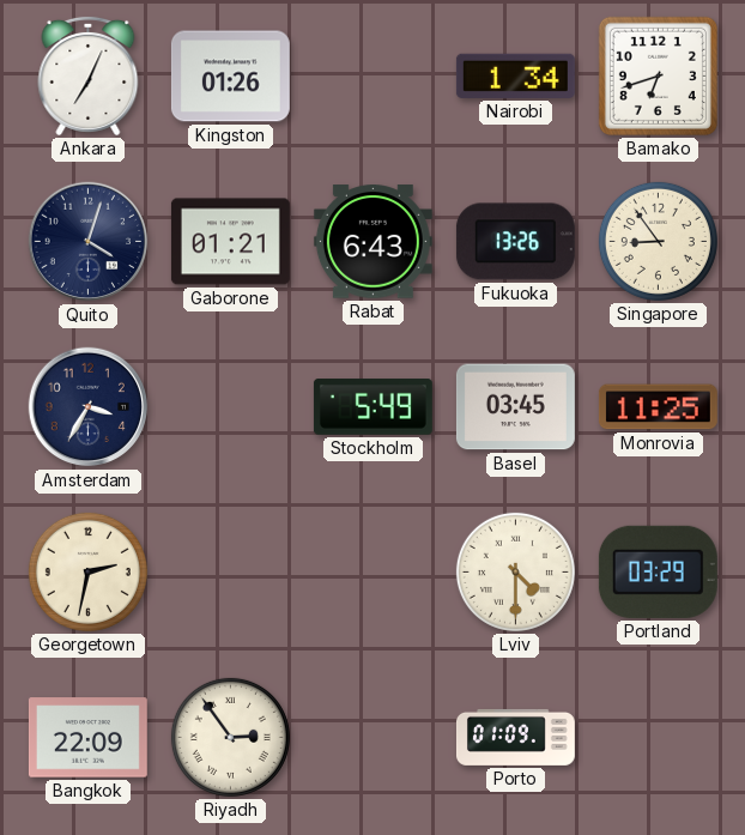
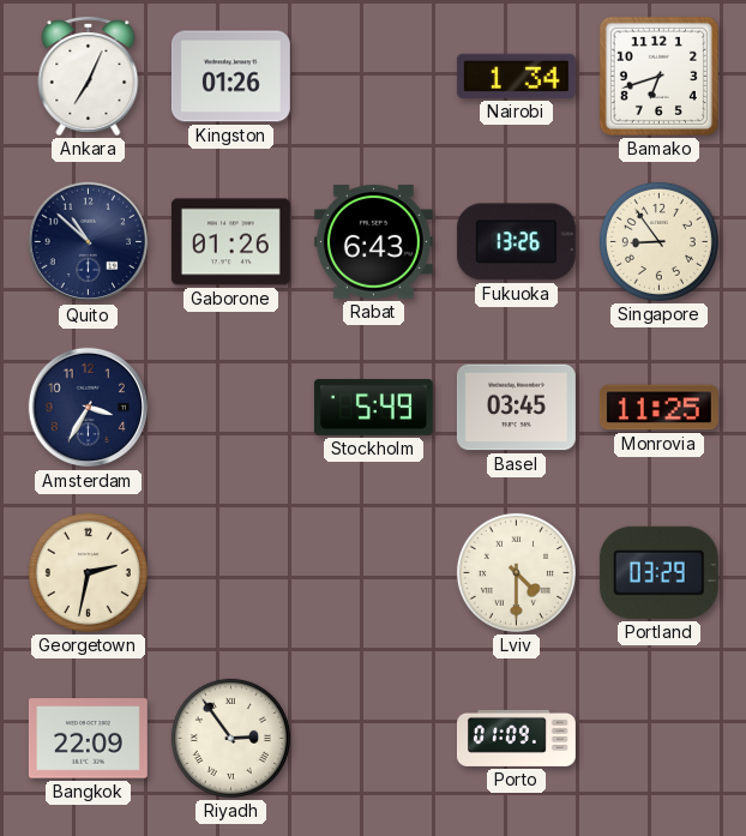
Quito: 4:03 -> 10:52 (89, 242)
Gaborone: 01:21 -> 01:26 (230, 242)
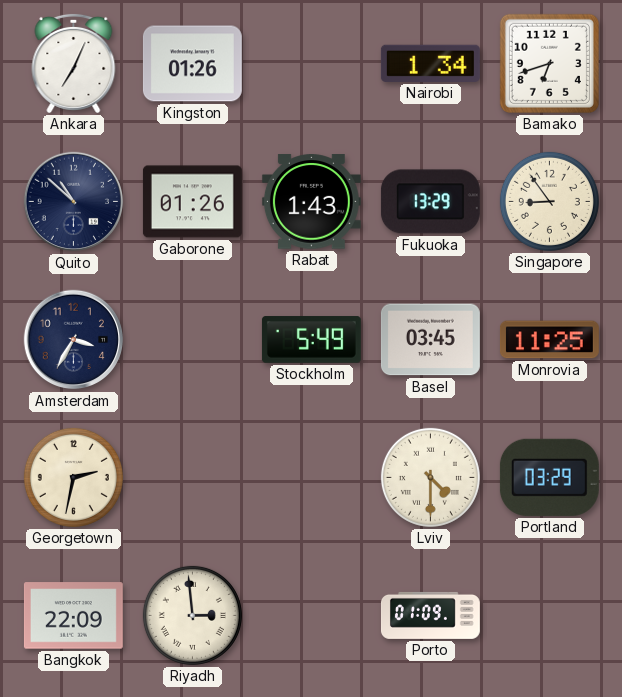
Rabat: 6:43 -> 1:43 (311, 202)
Fukuoka: 13:26 -> 13:29 (430, 202)
Riyadh: 2:54 -> 2:59 (192, 615)
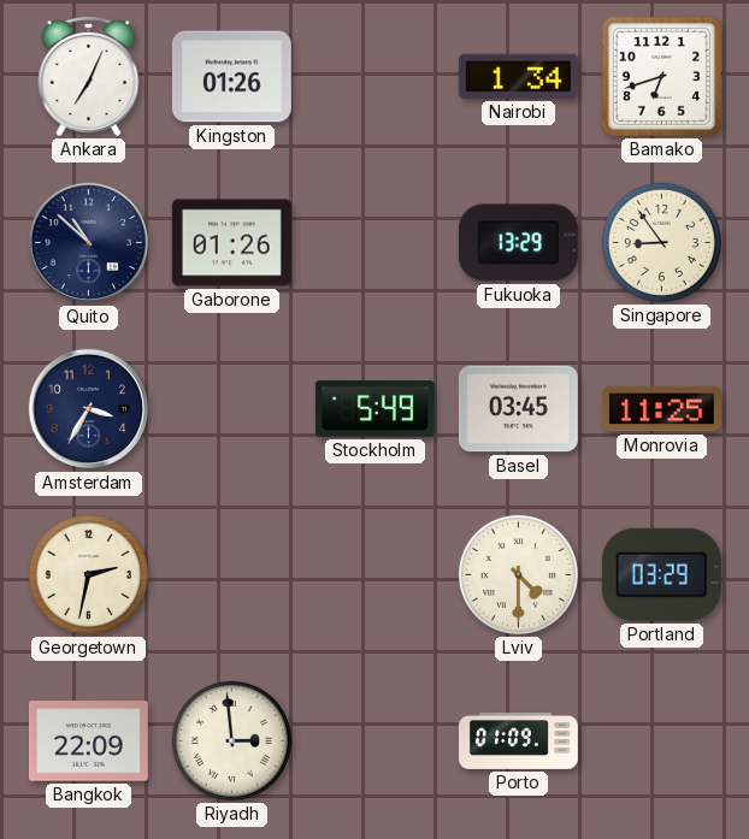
Rabat: 1:43 -> none (311, 202)
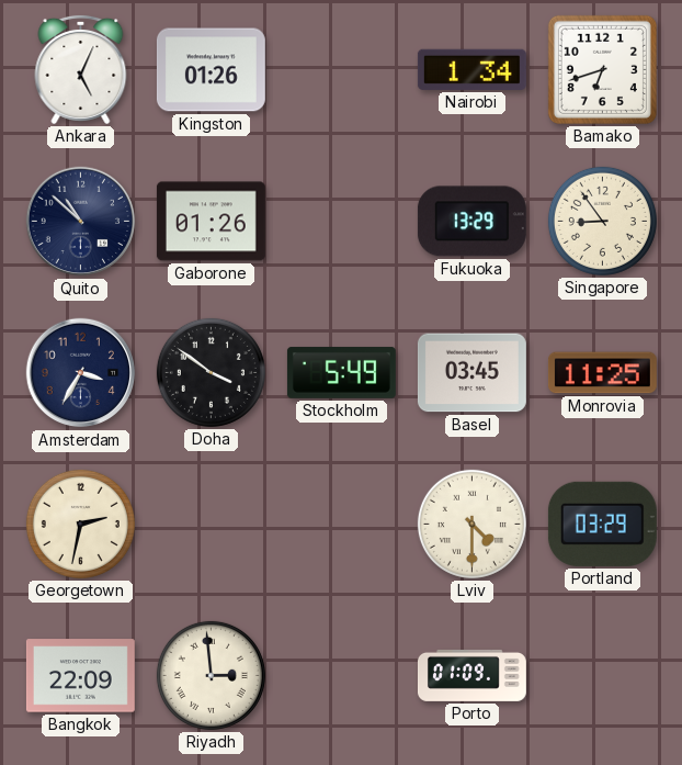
Ankara: 7:04 -> 5:04 (81, 69)
Doha: none -> 3:51 (211, 372)
